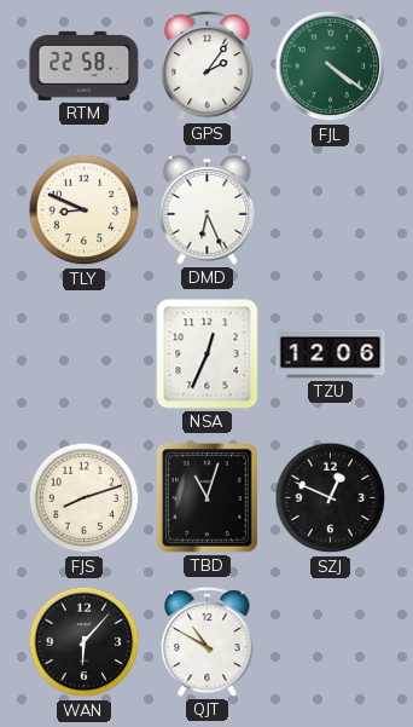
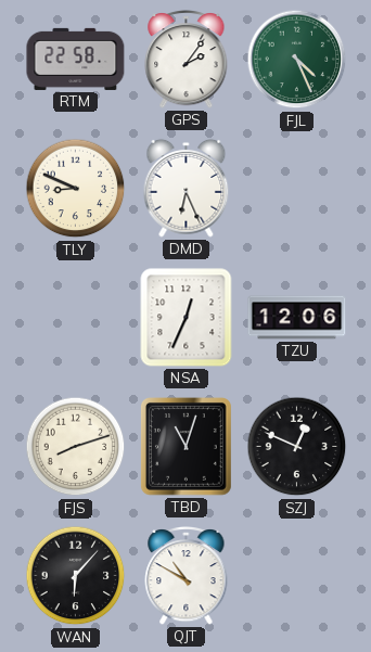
FJL: 4:21 -> 4:26 (297, 60)
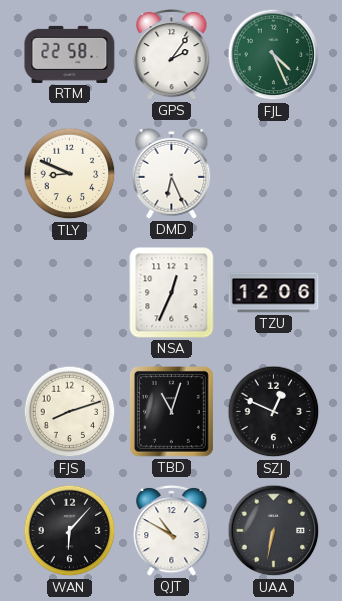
UAA: none -> 6:32 (274, 531)
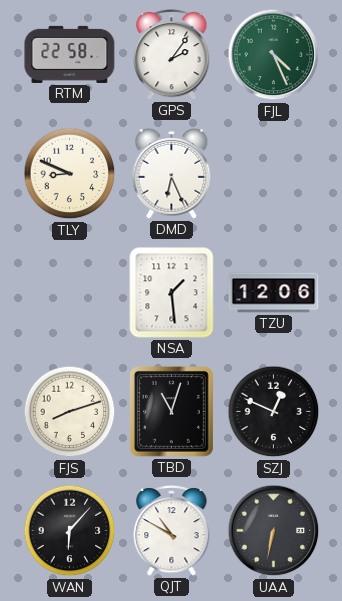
NSA: 12:34 -> 1:29 (172, 293)
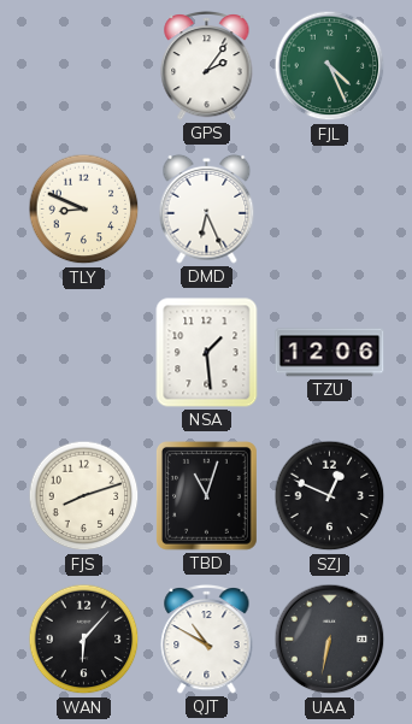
RTM: 22:58 -> none (70, 54)
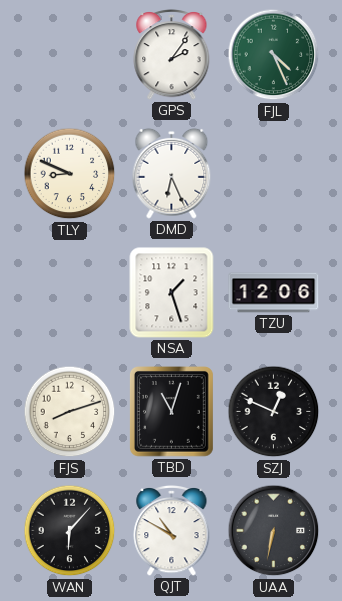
NSA: 1:29 -> 1:27 (172, 293)
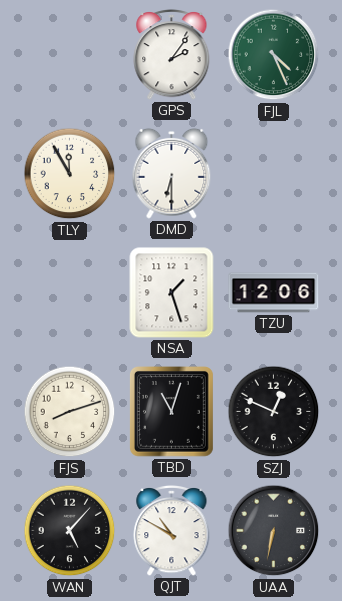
TLY: 8:49 -> 11:55 (70, 174)
DMD: 6:26 -> 6:30 (172, 173)
WAN: 6:07 -> 5:07 (70, 531)
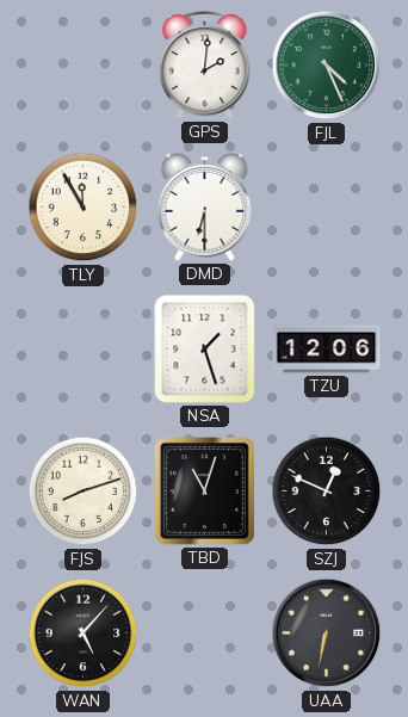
GPS: 2:06 -> 2:01 (205, 64)
QJT: 10:50 -> none (172, 530)
